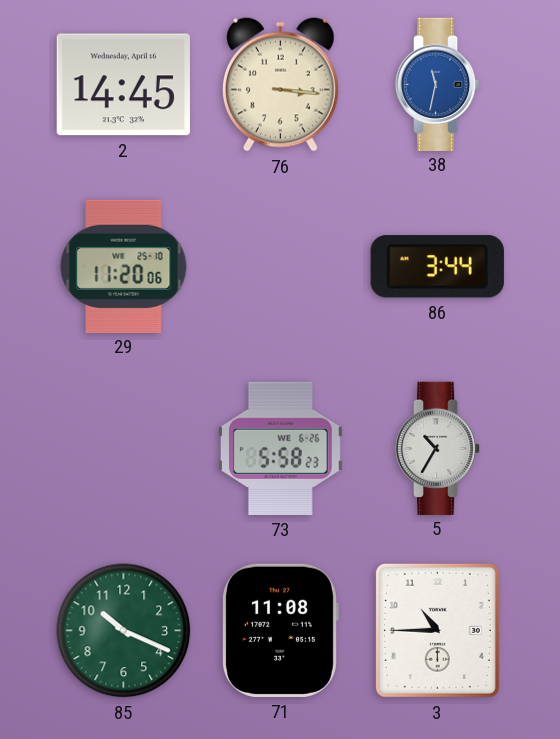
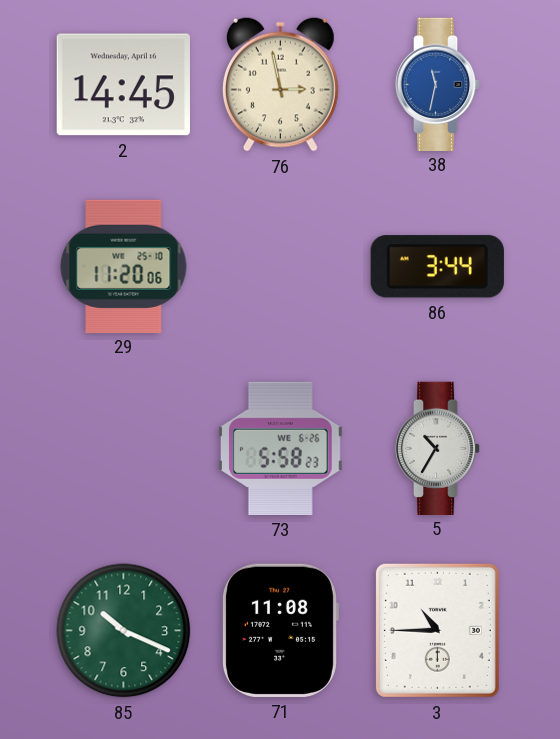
76: 3:16 -> 2:58 (281, 84)
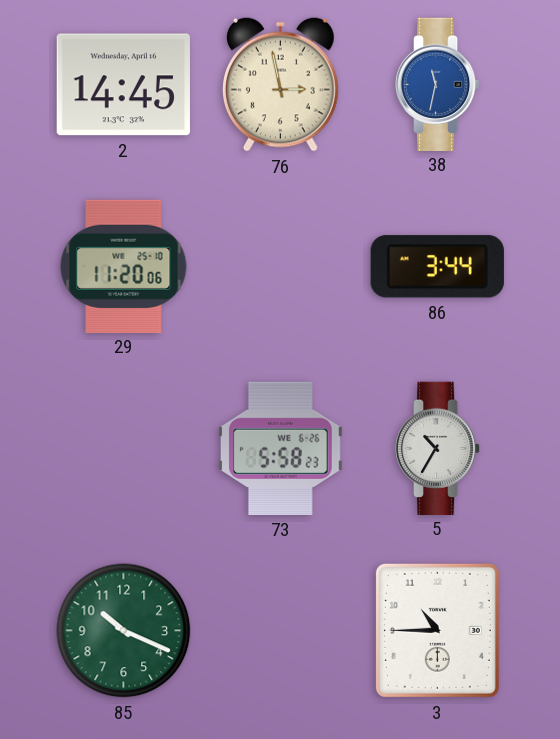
71: 11:08 -> none (280, 630)
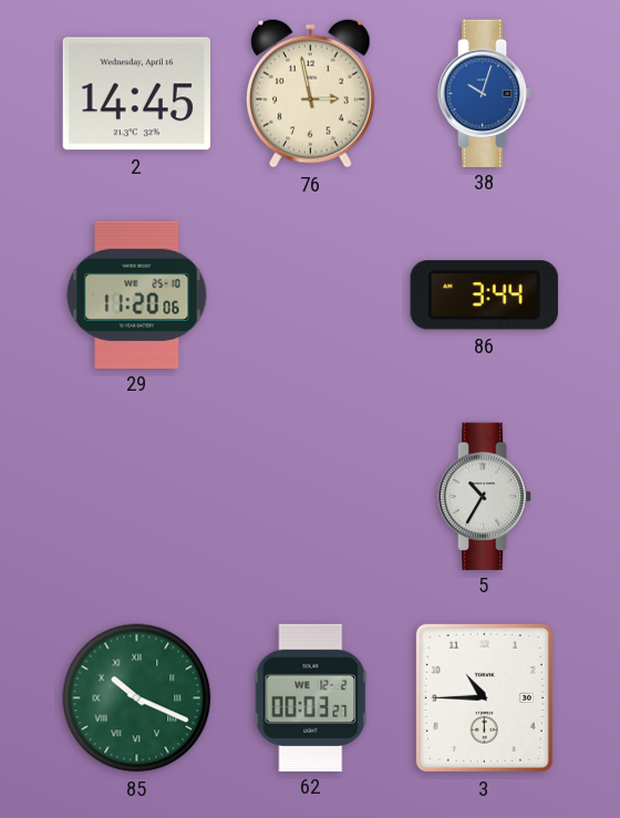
38: 11:32 -> 10:03 (485, 93)
73: 5:58 -> none (281, 448)
85 numerals: Arabic -> Roman (137, 698)
62: none -> 00:03 (311, 697)
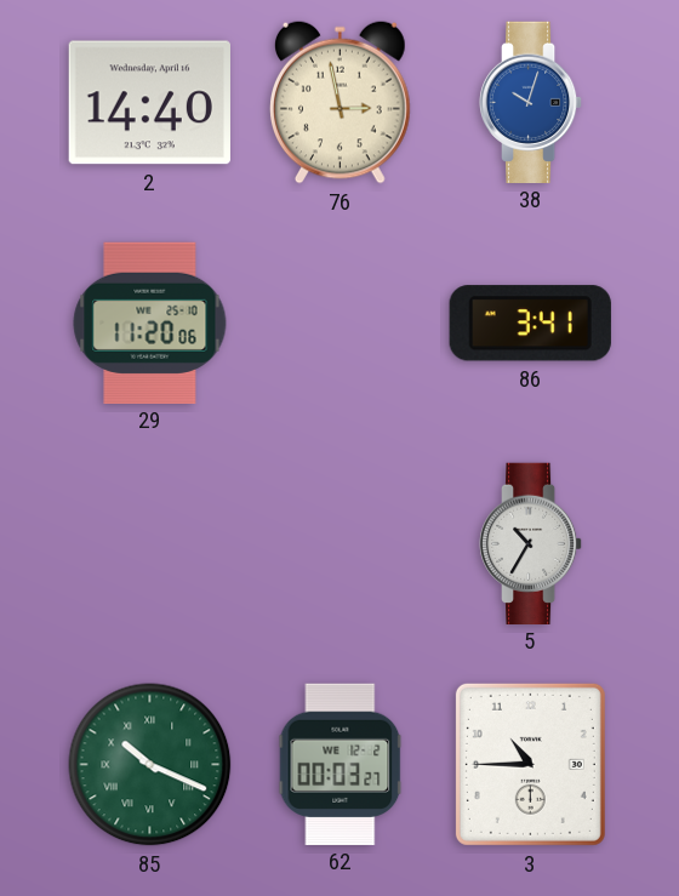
2: 14:45 -> 14:40 (149, 103)
86: 3:44 -> 3:41 (530, 324)
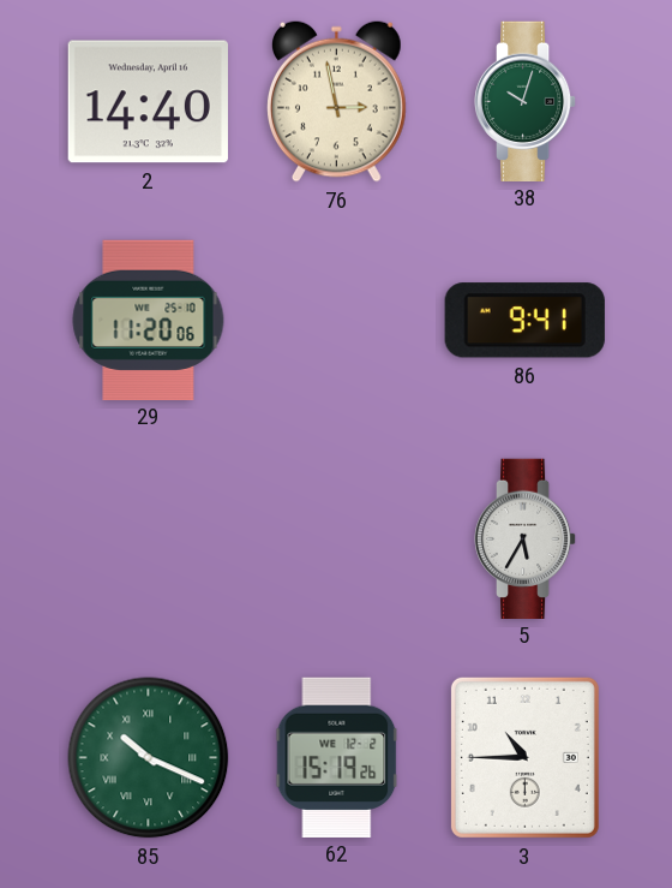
38 dial: blue -> green (526, 101)
86: 3:41 -> 9:41 (524, 321)
5: 10:35 -> 5:35 (526, 538)
62: 00:03 -> 15:19 (337, 757)
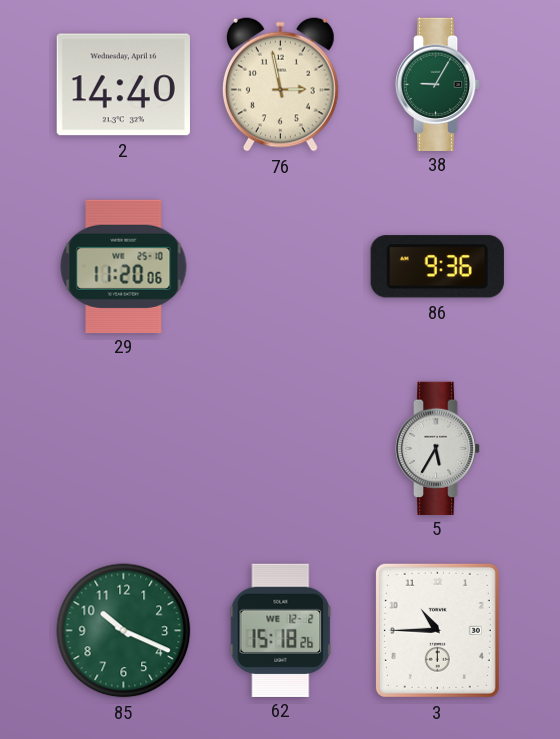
38: 10:03 -> 9:05 (438, 84)
86: 9:41 -> 9:36 (437, 267)
85 numerals: Roman -> Arabic (124, 631)
62: 15:19 -> 15:18 (281, 630)
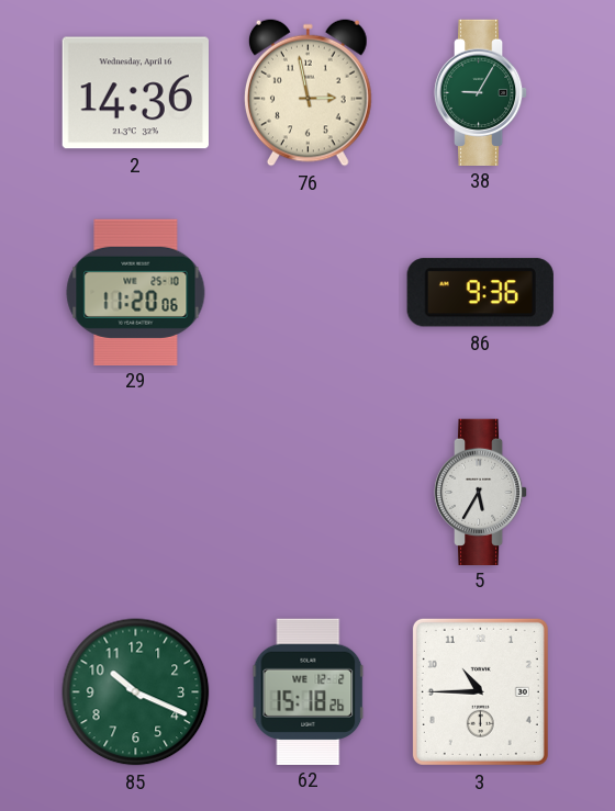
2: 14:40 -> 14:36 (135, 93)
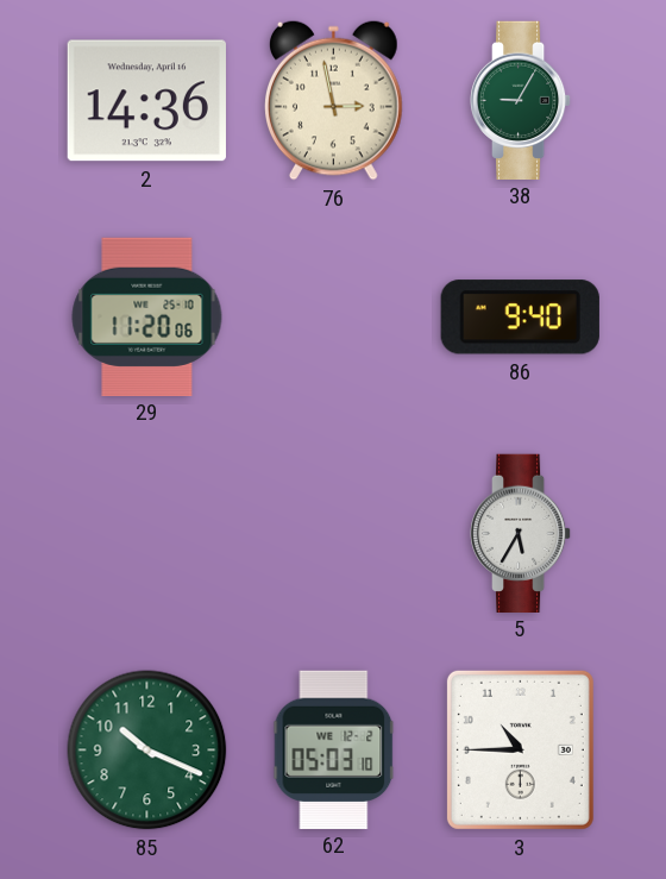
86: 9:36 -> 9:40 (520, 318)
62: 15:18 -> 05:03 (334, 749)
